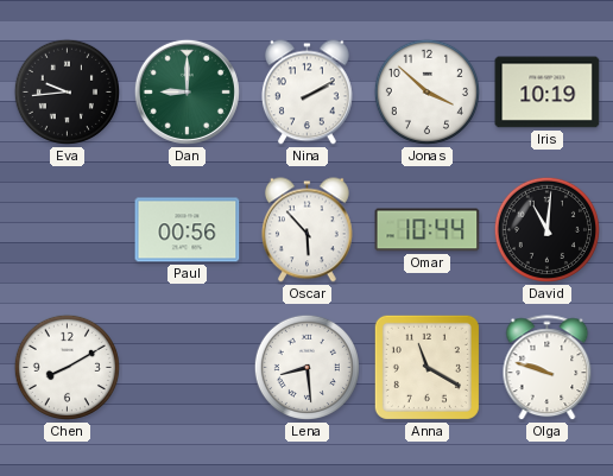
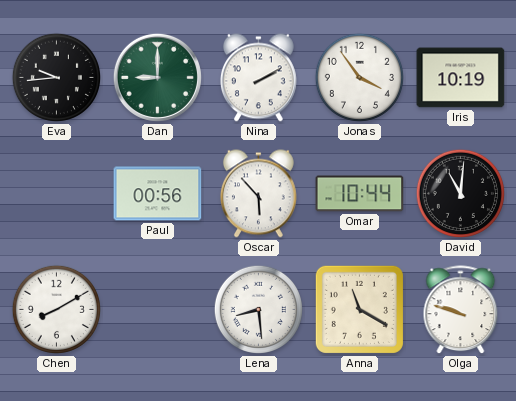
Jonas: 3:52 -> 3:54 (359, 77)
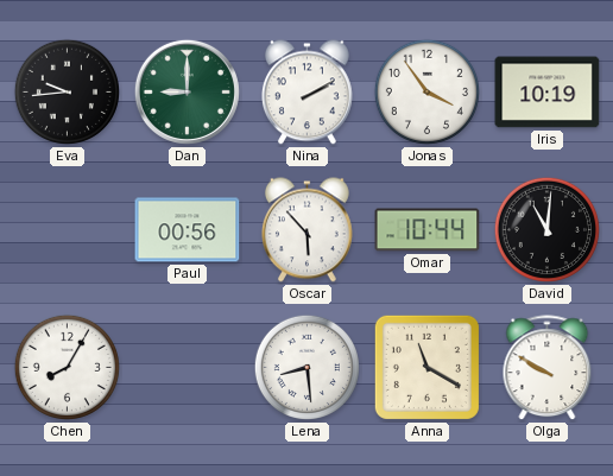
Chen: 8:10 -> 8:05 (67, 367)
Olga: 9:48 -> 9:50 (548, 368)
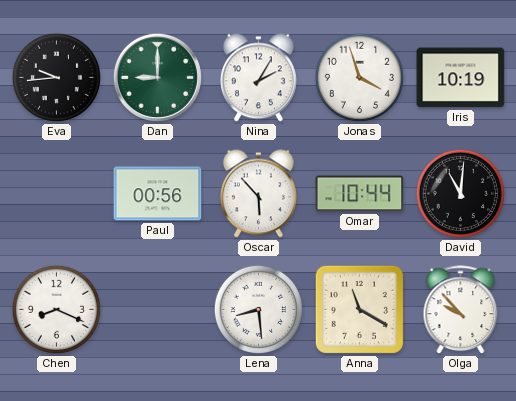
Nina: 2:10 -> 2:05 (258, 78)
Jonas: 3:54 -> 3:57 (359, 77)
Chen: 8:05 -> 8:19 (56, 309)
Olga: 9:50 -> 9:53 (461, 310)
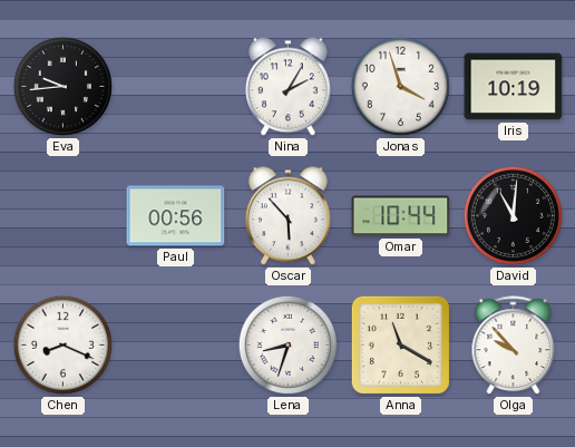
Dan: 9:00 -> none (157, 77)
Lena: 8:29 -> 8:33 (287, 344)
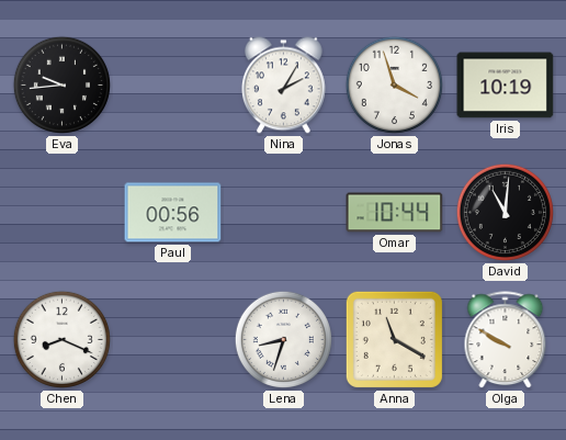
Oscar: 5:53 -> none (287, 216)
Olga: 9:53 -> 9:50 (506, 340)
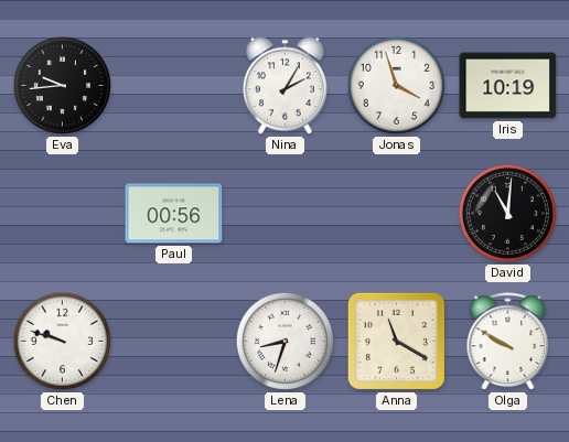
Omar: 10:44 -> none (395, 213)
Chen: 8:19 -> 9:48 (62, 341)
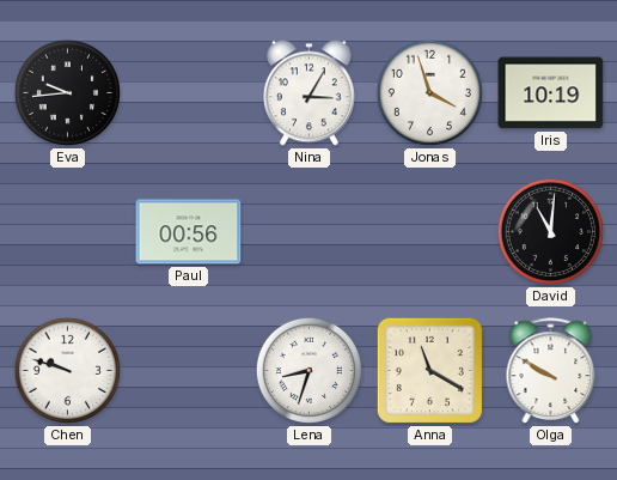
Nina: 2:05 -> 3:05 (308, 93)
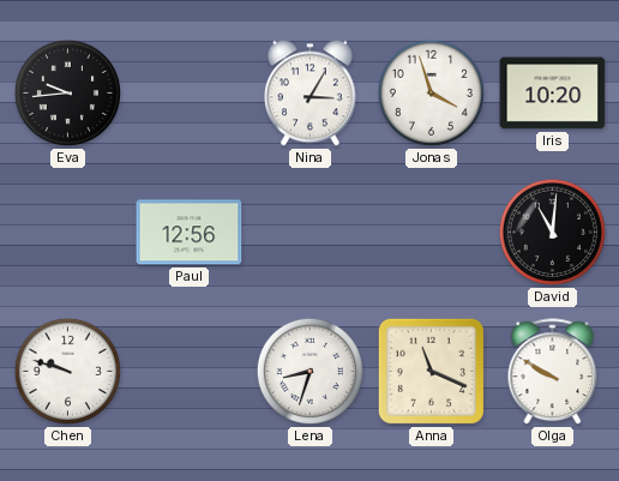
Iris: 10:19 -> 10:20 (553, 94)
Paul: 00:56 -> 12:56 (190, 233)
Anna: 11:20 -> 11:19 (431, 371)
